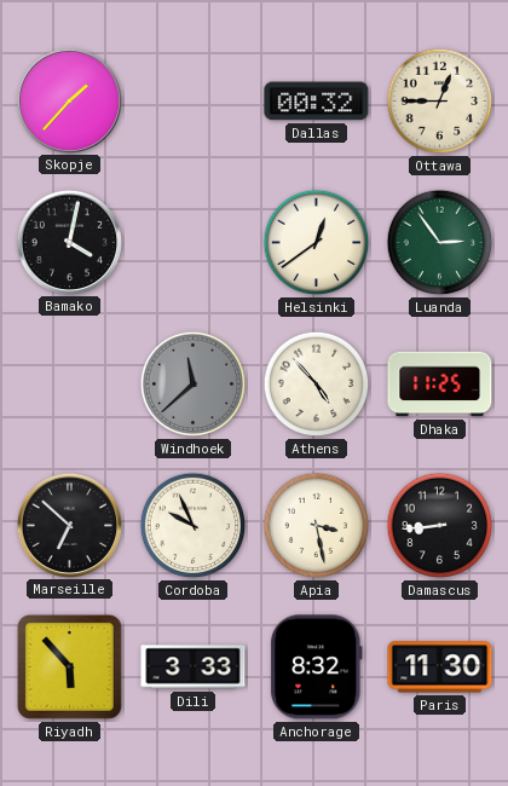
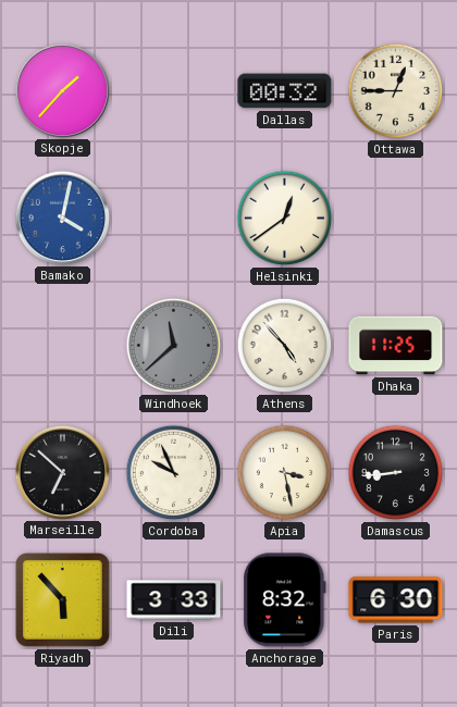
Bamako dial: black -> blue (62, 218)
Luanda: 2:54 -> none (440, 243)
Paris: 11:30 -> 6:30 (396, 600)
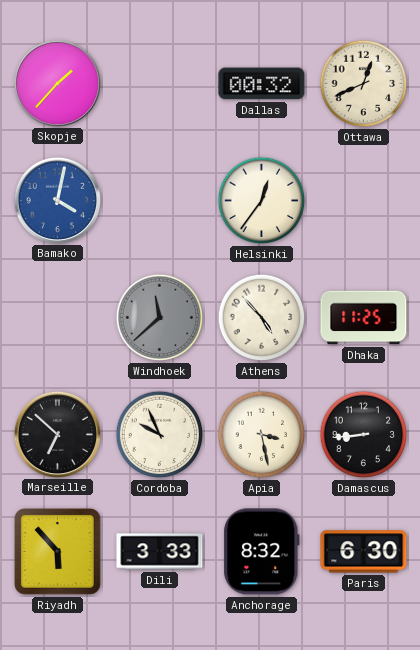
Ottawa: 12:45 -> 12:41 (364, 84)
Helsinki: 12:39 -> 12:36 (262, 201)
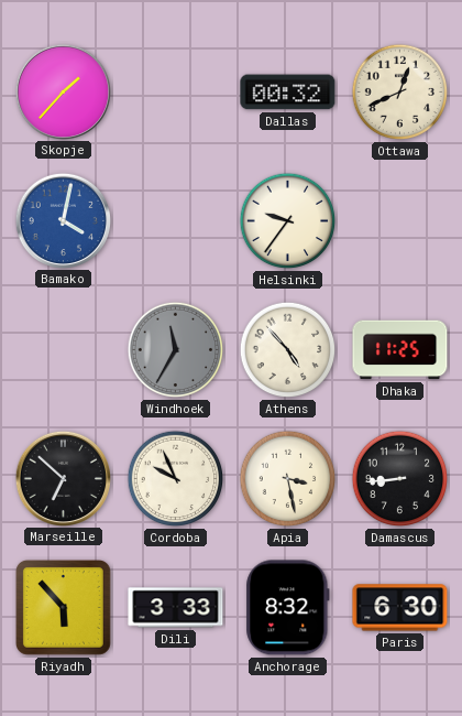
Helsinki: 12:36 -> 9:36 (288, 221)
Windhoek: 11:38 -> 11:35 (176, 350)
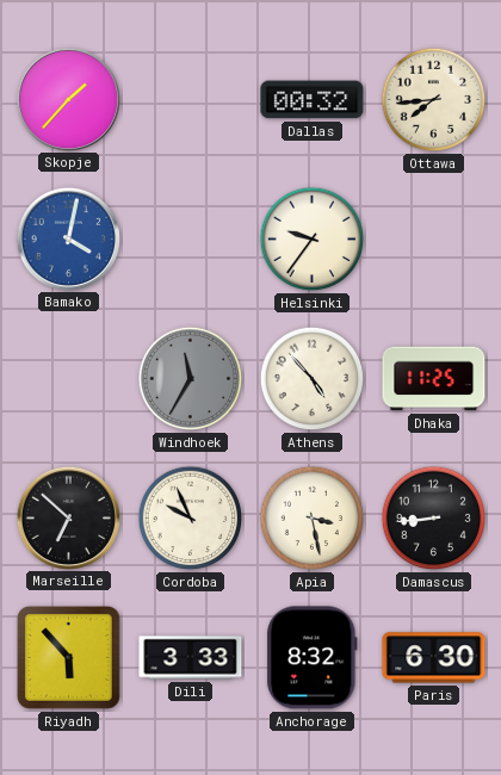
Ottawa: 12:41 -> 7:44 (434, 100)
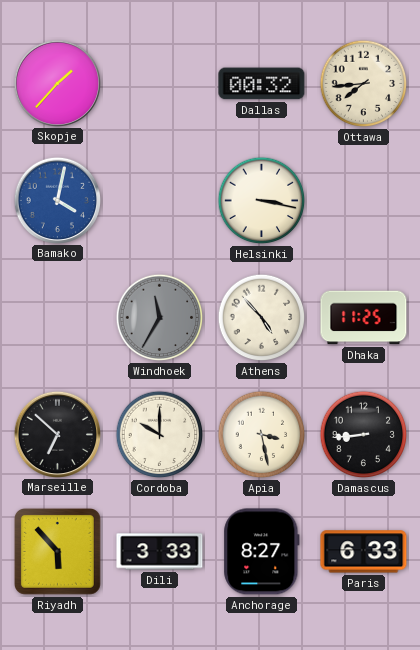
Helsinki: 9:36 -> 3:17 (262, 201)
Cordoba: 9:56 -> 10:00 (160, 435)
Anchorage: 8:32 -> 8:27 (262, 552)
Paris: 6:30 -> 6:33 (364, 552)
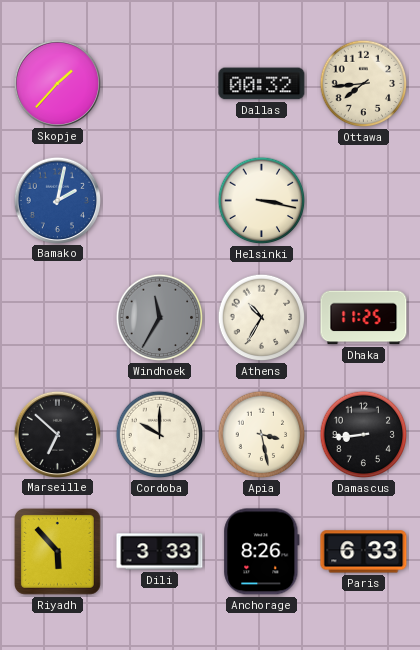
Bamako: 4:02 -> 2:02 (57, 200)
Athens: 4:53 -> 10:35 (262, 318)
Anchorage: 8:27 -> 8:26 (262, 552)
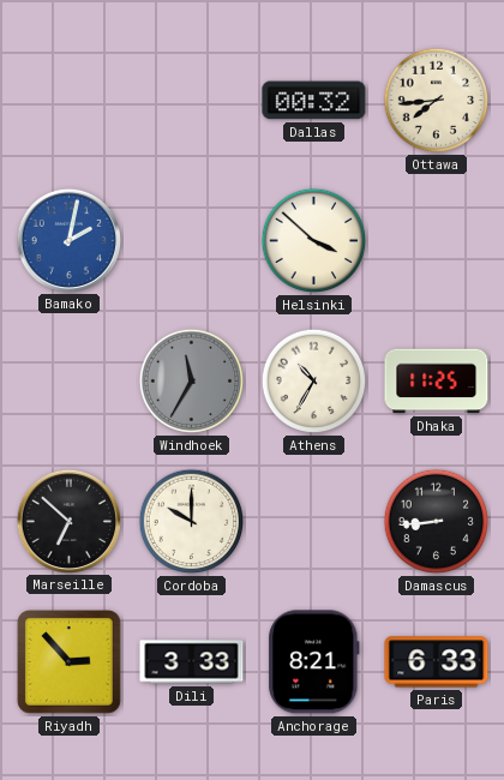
Skopje: 1:37 -> none (57, 83)
Helsinki: 3:17 -> 3:52 (314, 241)
Apia: 3:28 -> none (262, 435)
Riyadh: 5:53 -> 2:53 (68, 661)
Anchorage: 8:26 -> 8:21 (314, 662)
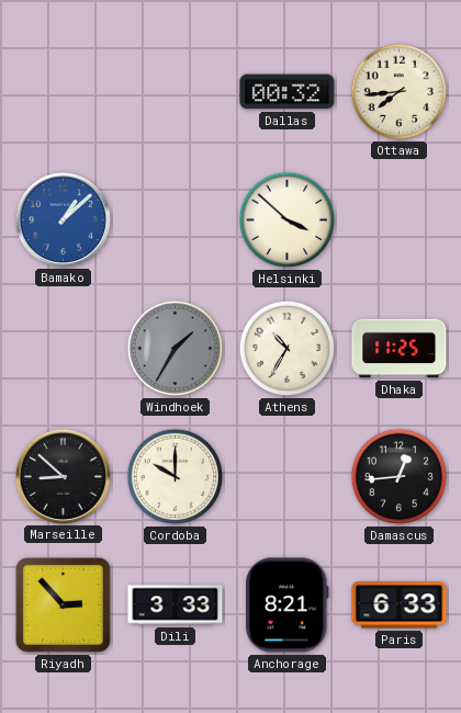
Bamako: 2:02 -> 1:08 (63, 219)
Windhoek: 11:35 -> 1:35 (176, 349)
Marseille: 6:52 -> 8:52 (63, 476)
Damascus: 8:44 -> 12:44 (400, 477)
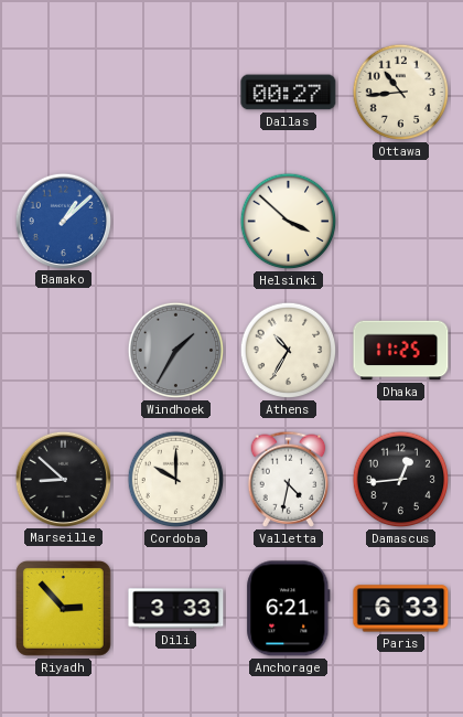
Dallas: 00:32 -> 00:27 (289, 93)
Ottawa: 7:44 -> 10:44 (401, 93)
Valletta: none -> 4:32 (289, 479)
Anchorage: 8:21 -> 6:21 (289, 609)
